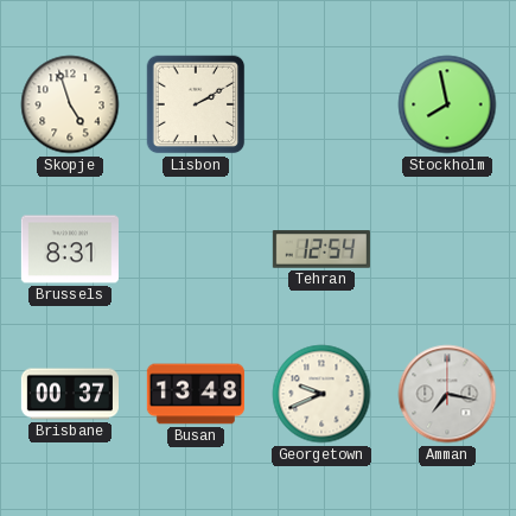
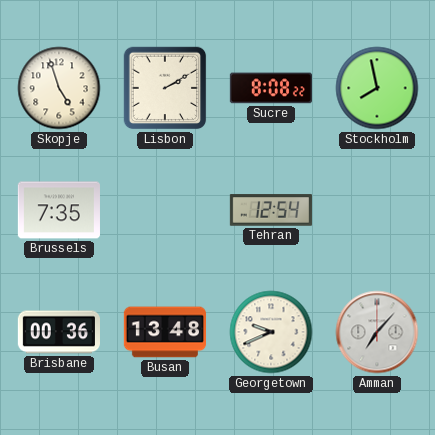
Sucre: none -> 8:08 (270, 88)
Brussels: 8:31 -> 7:35 (59, 210)
Brisbane: 00:37 -> 00:36 (58, 332)
Amman: 7:17 -> 7:07 (377, 332)
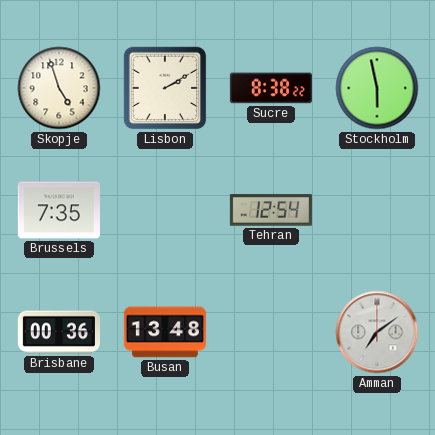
Sucre: 8:08 -> 8:38 (270, 88)
Stockholm: 7:58 -> 5:58 (377, 88)
Georgetown: 9:41 -> none (271, 332)
Amman: 7:07 -> 7:09 (377, 332)
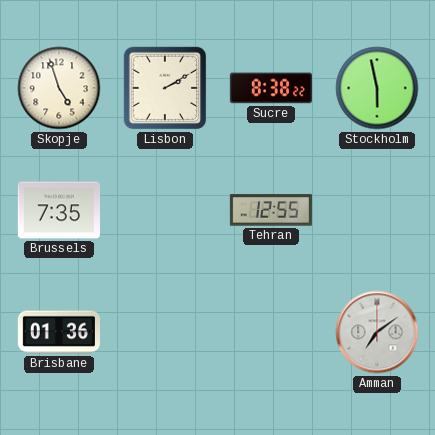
Tehran: 12:54 -> 12:55 (271, 210)
Brisbane: 00:36 -> 01:36 (58, 332)
Busan: 13:48 -> none (164, 332)
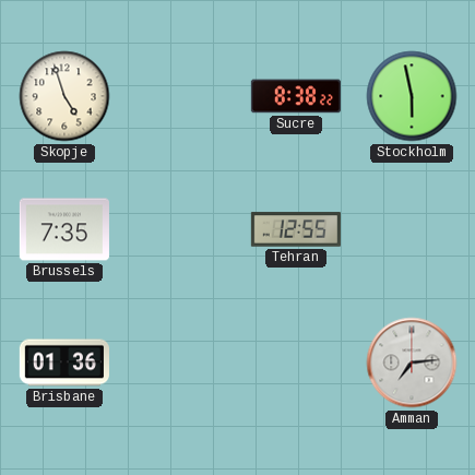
Lisbon: 2:10 -> none (165, 88)
Amman: 7:09 -> 7:14 (412, 363)
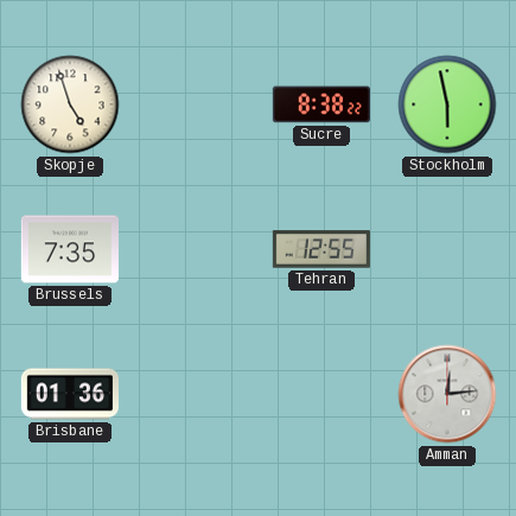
Amman: 7:14 -> 12:14 (447, 394)
